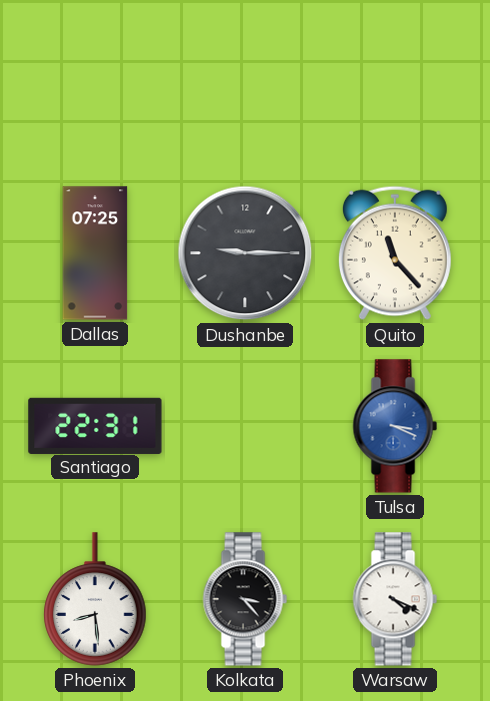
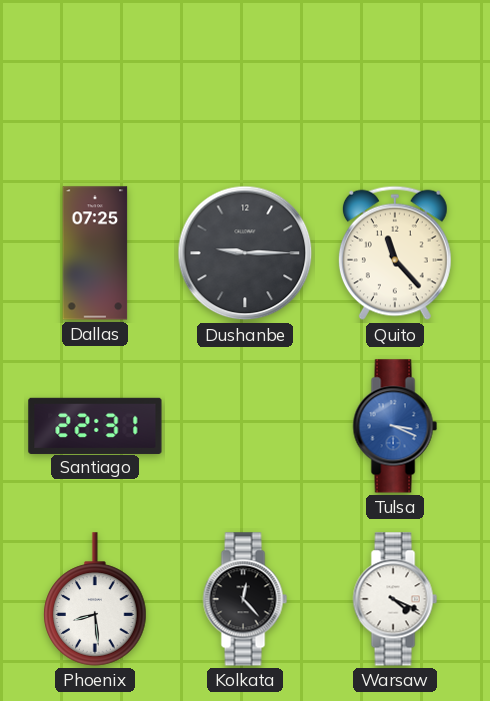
Kolkata: 3:23 -> 12:23 (245, 599)
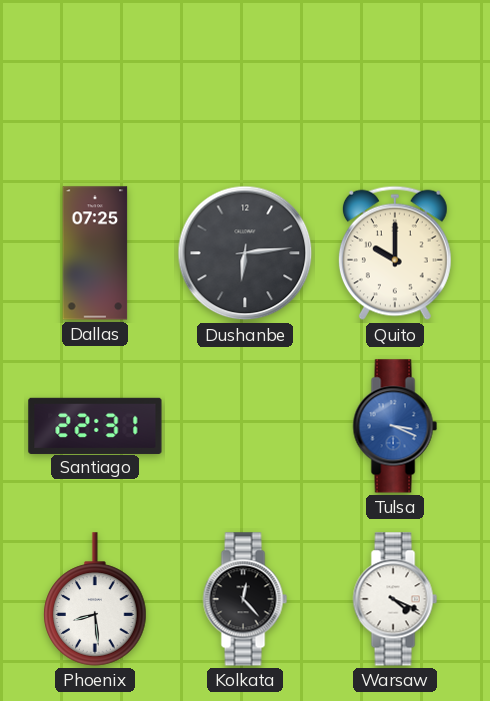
Dushanbe: 9:15 -> 6:14 (245, 253)
Quito: 11:23 -> 10:00 (395, 253)
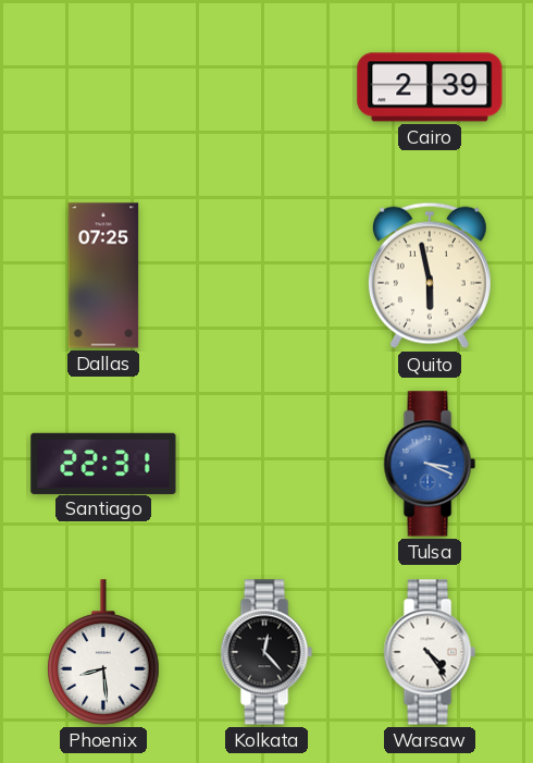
Cairo: none -> 2:39 (430, 87)
Dushanbe: 6:14 -> none (245, 253)
Quito: 10:00 -> 5:58 (430, 275)
Warsaw: 4:19 -> 4:24 (430, 652)
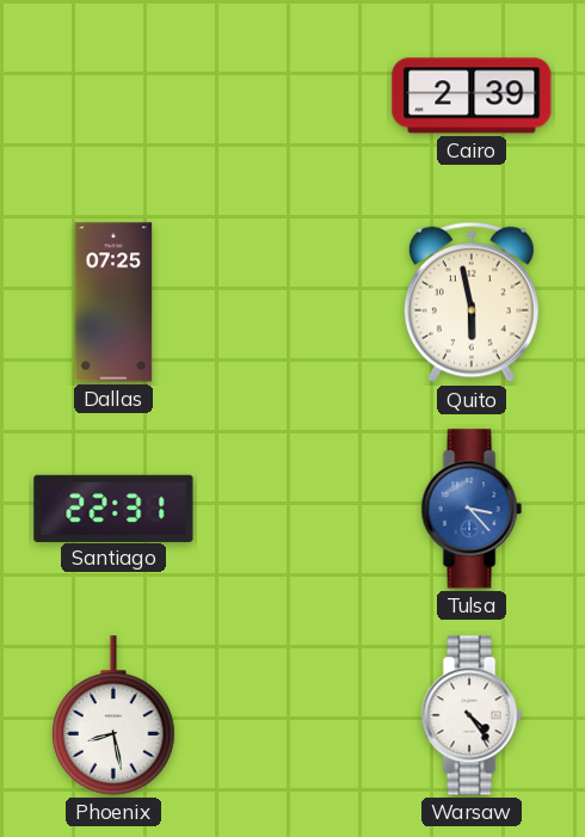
Tulsa: 3:19 -> 3:23 (472, 509)
Phoenix: 8:29 -> 8:28 (113, 715)
Kolkata: 12:23 -> none (266, 652)
